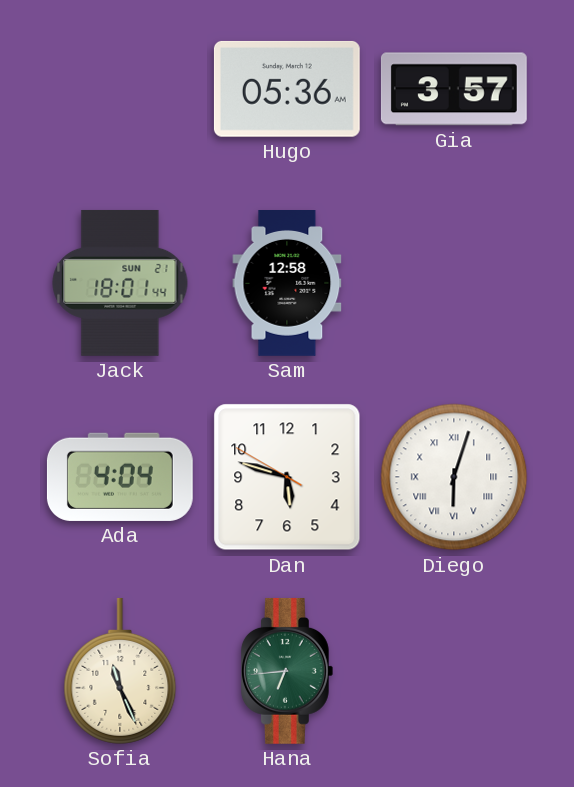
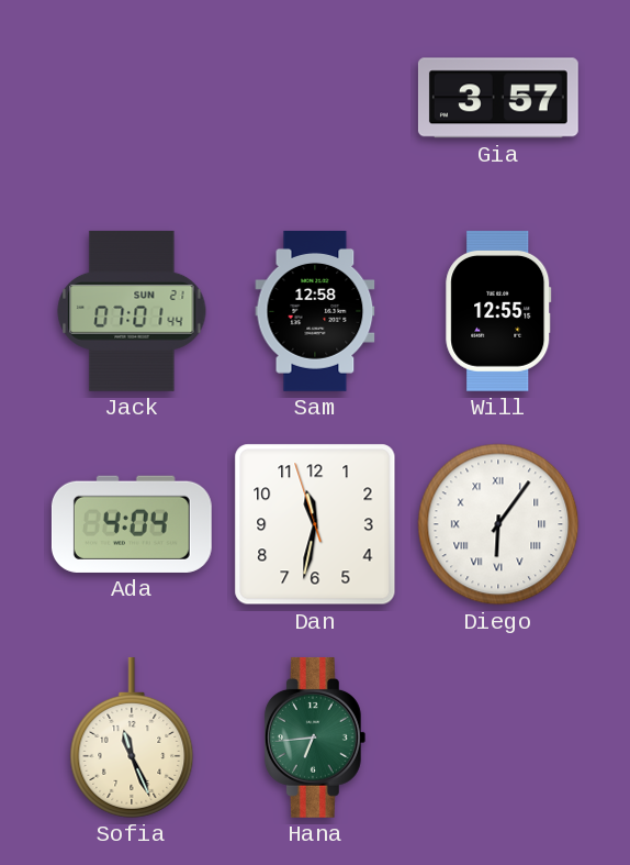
Hugo: 05:36 -> none (287, 89)
Jack: 18:01 -> 07:01 (132, 311)
Will: none -> 12:55 (498, 311)
Dan: 5:47 -> 11:31 (315, 524)
Diego: 6:03 -> 6:06 (498, 524)
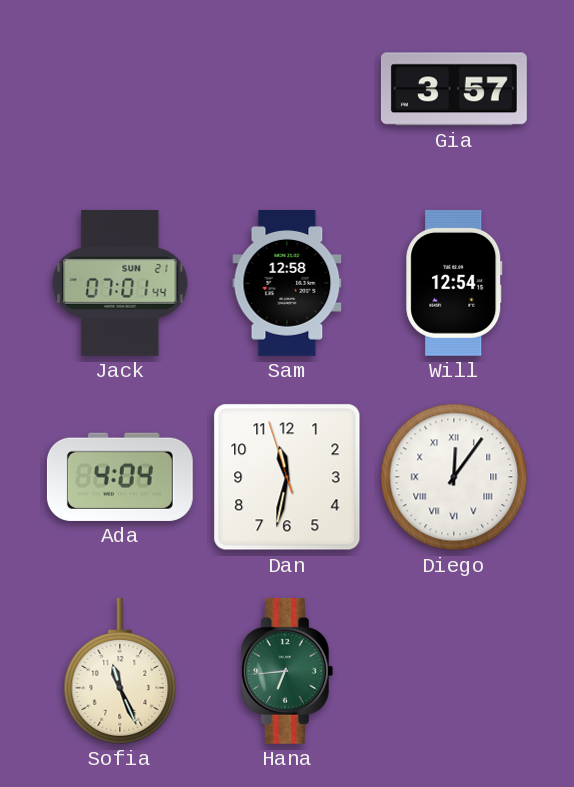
Will: 12:55 -> 12:54 (454, 283)
Diego: 6:06 -> 12:06 (454, 477)
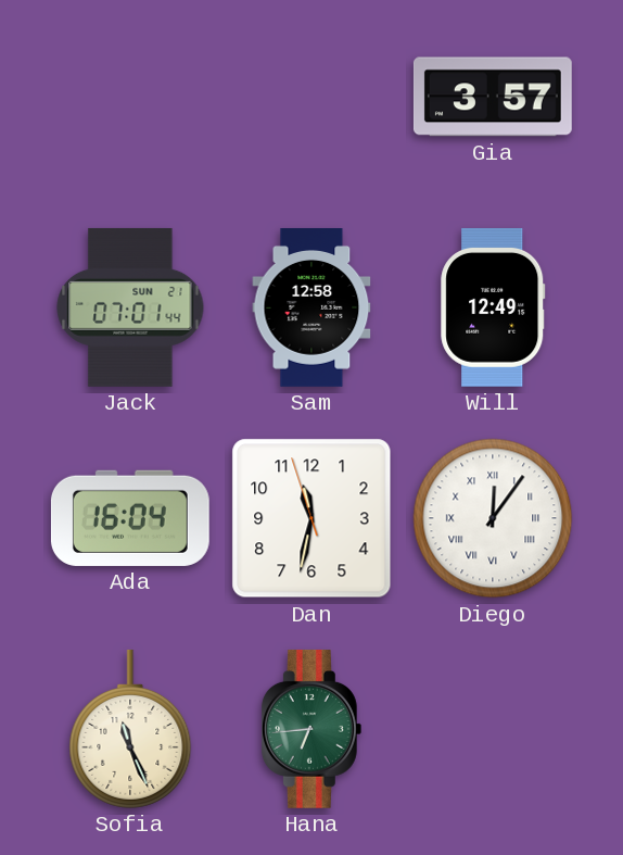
Will: 12:54 -> 12:49 (493, 307)
Ada: 4:04 -> 16:04 (130, 518)
